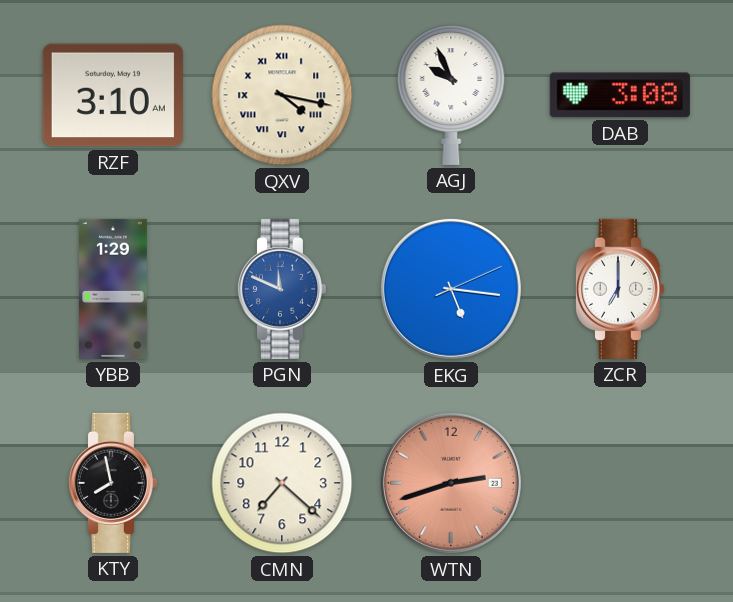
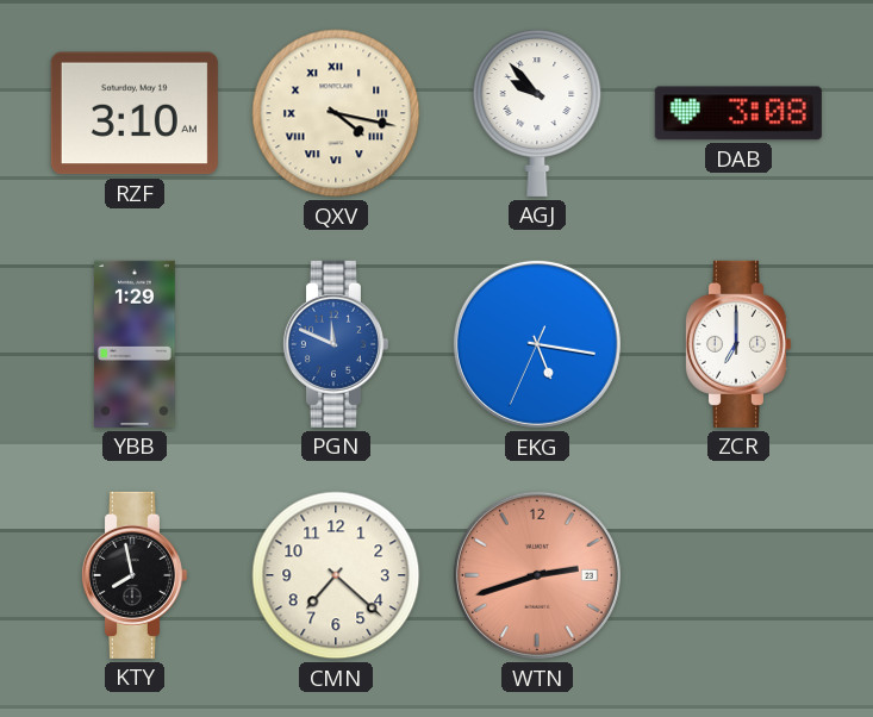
AGJ: 9:56 -> 9:53 (537, 113)
EKG: 5:16:11 -> 5:16:34 (537, 344)
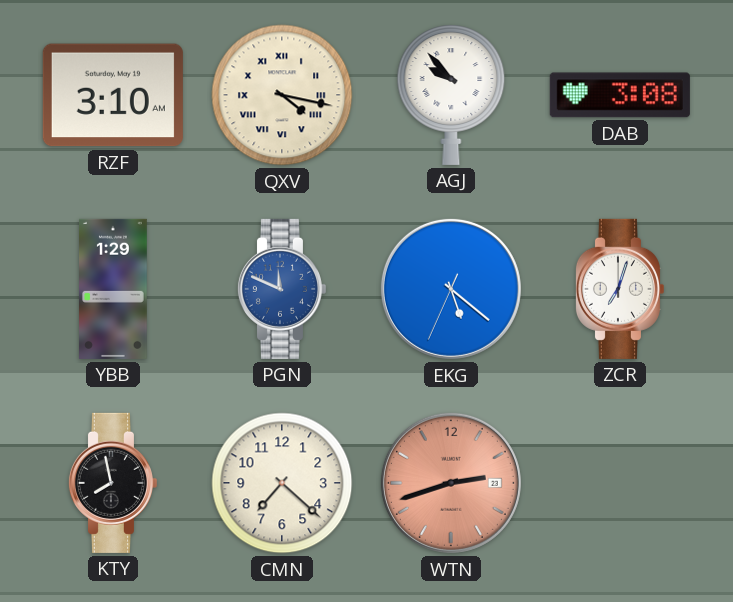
EKG: 5:16 -> 5:21 (451, 289)
ZCR: 7:00 -> 7:03 (619, 289)
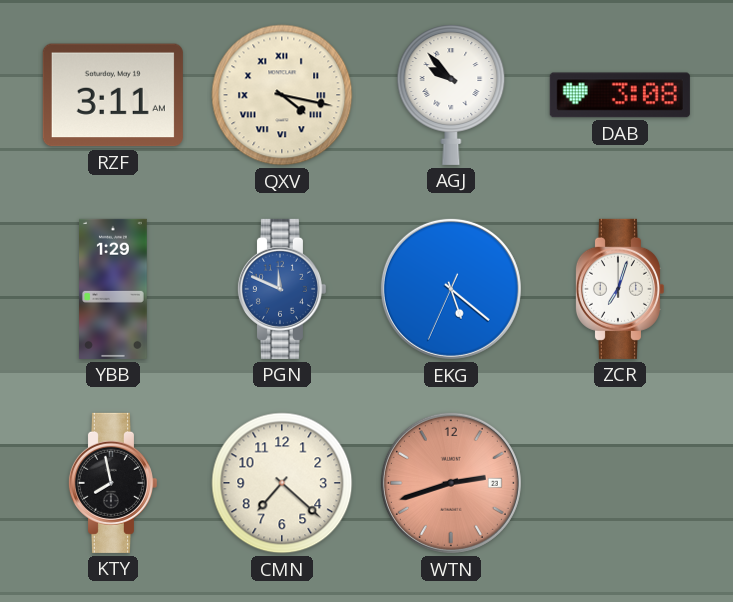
RZF: 3:10 -> 3:11 (113, 95)
